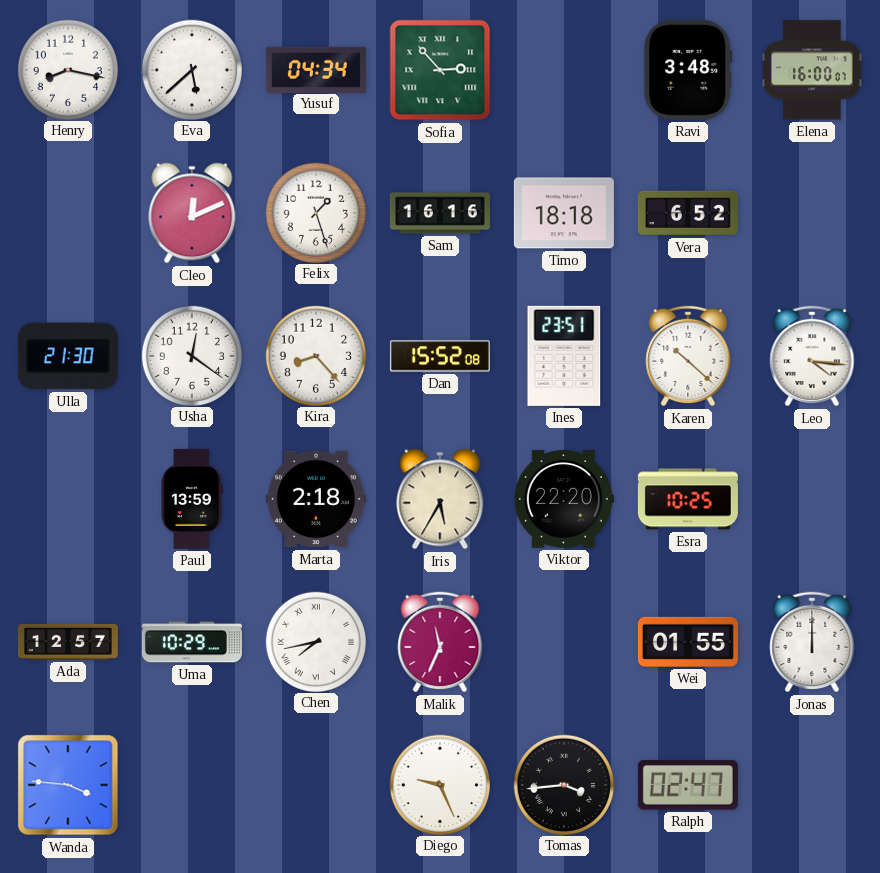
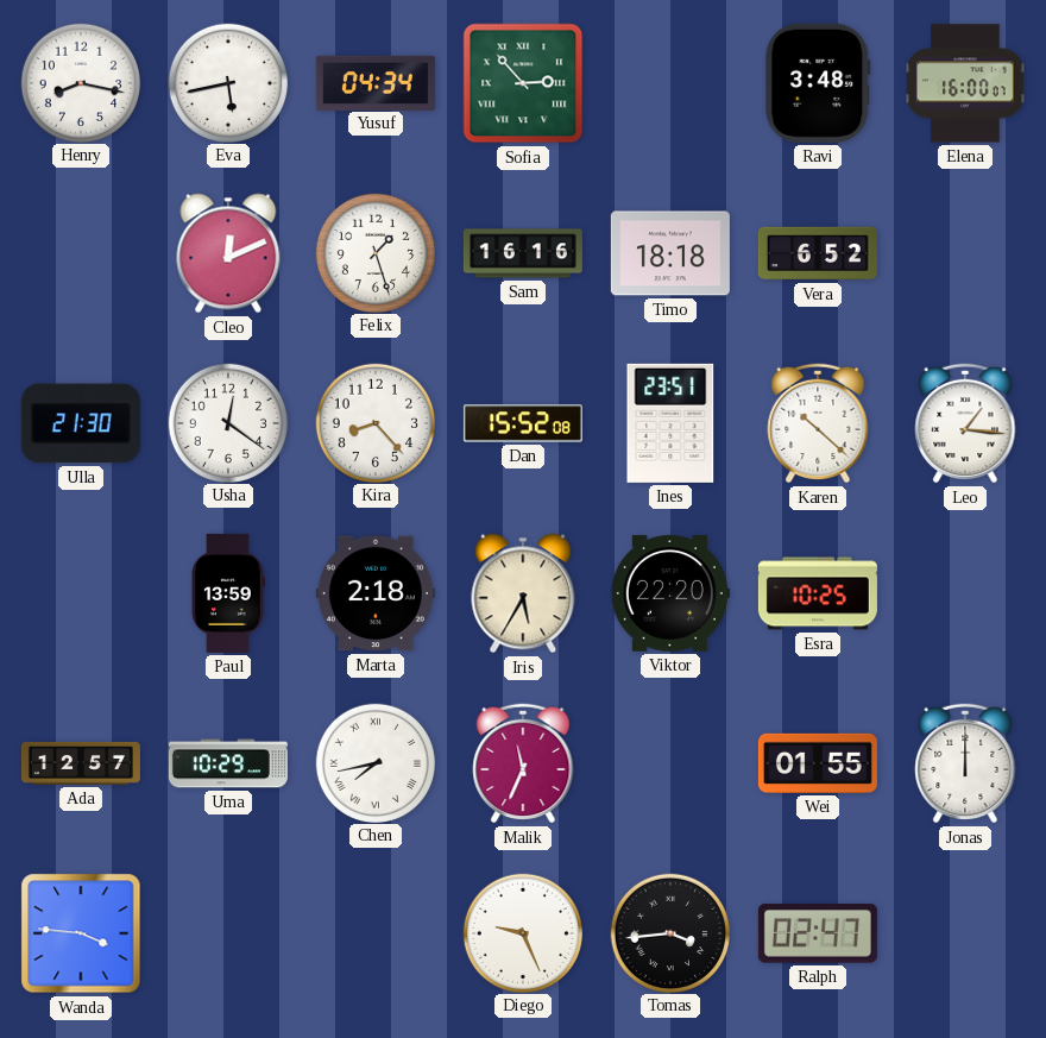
Eva: 5:38 -> 5:43 (227, 82)
Leo: 4:16 -> 1:16 (965, 423)
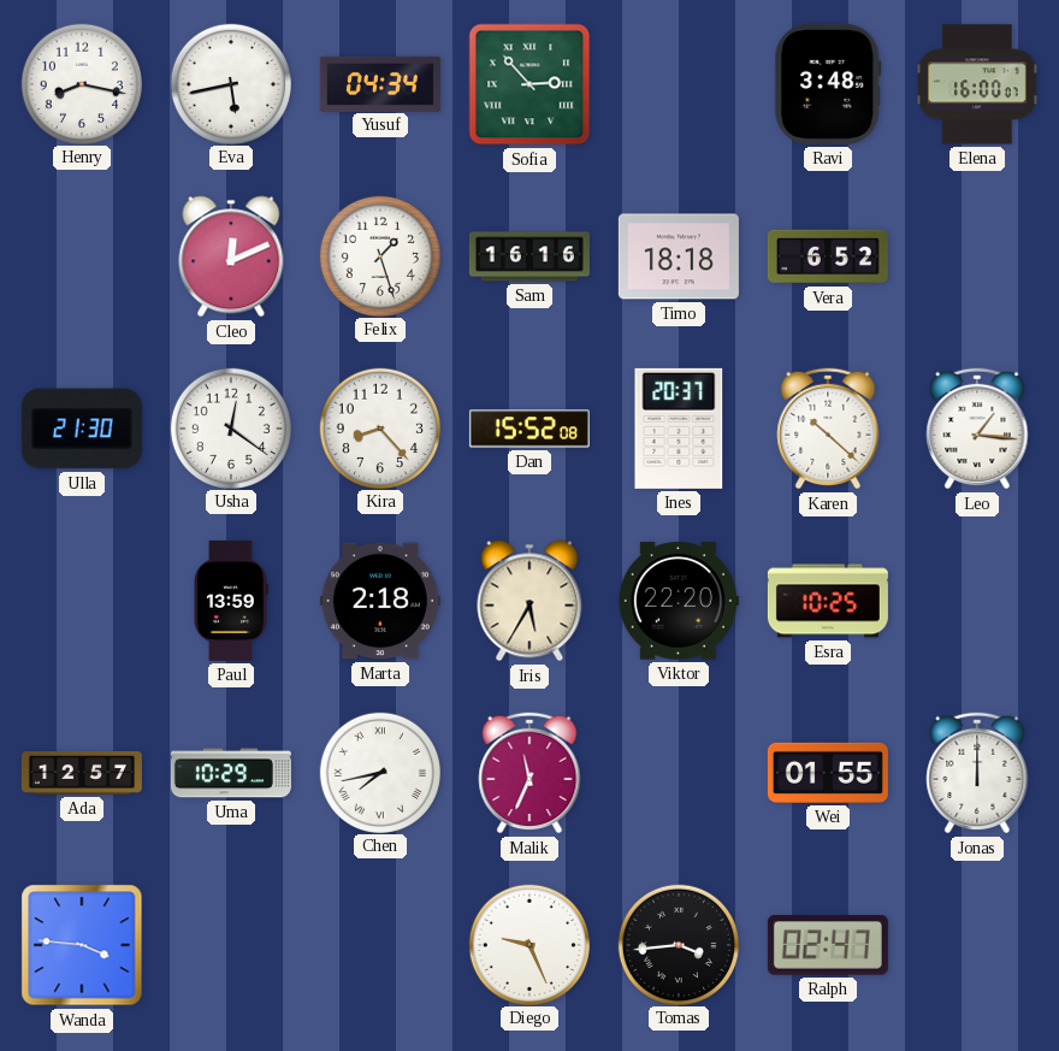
Ines: 23:51 -> 20:37 (679, 429)
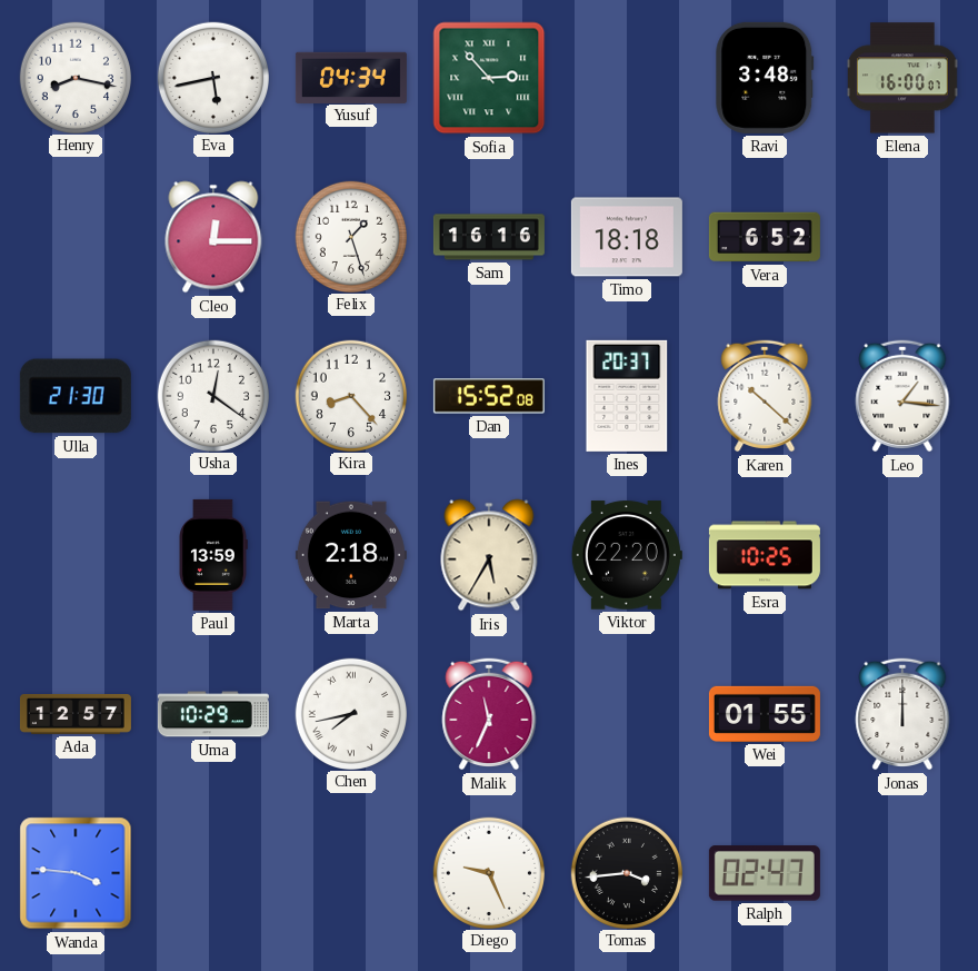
Cleo: 12:11 -> 12:15 (213, 237)
